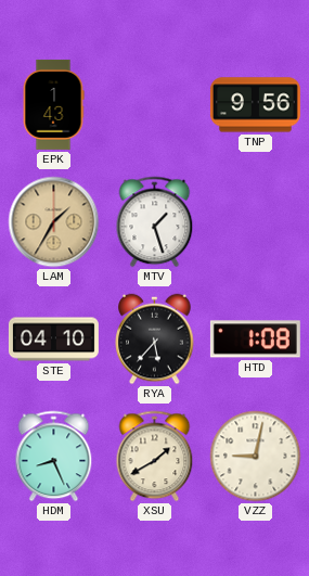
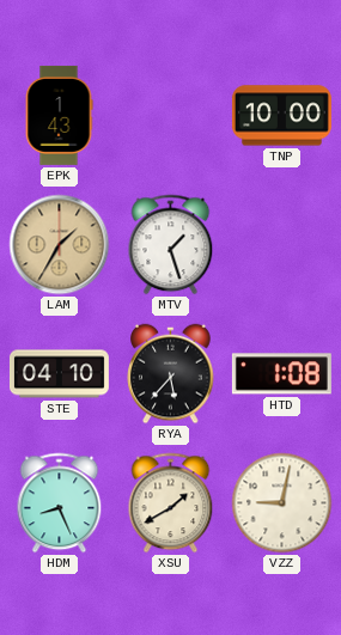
TNP: 9:56 -> 10:00 (281, 116)
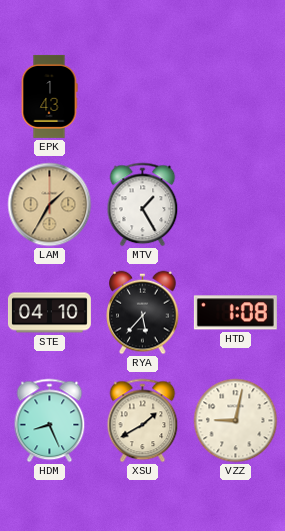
TNP: 10:00 -> none (281, 116)
MTV: 1:27 -> 1:25 (143, 205)
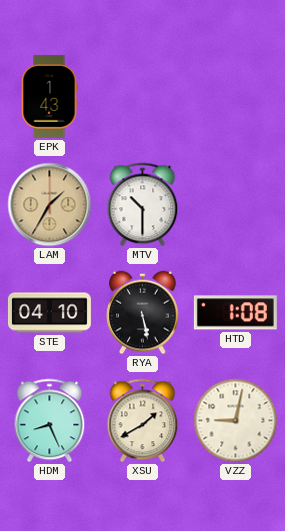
MTV: 1:25 -> 10:30 (143, 205)
RYA: 5:37 -> 5:28 (143, 313)
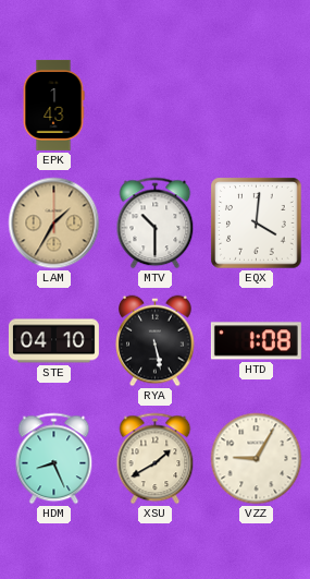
EQX: none -> 4:01 (257, 224)
VZZ: 9:02 -> 9:05 (257, 459)
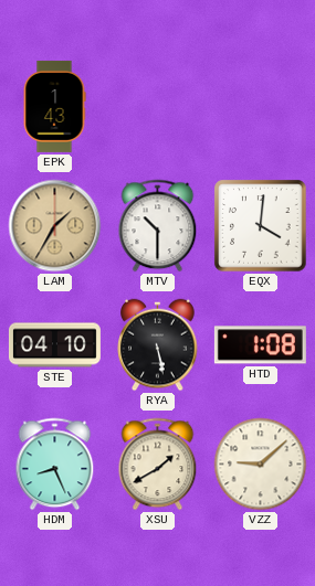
VZZ: 9:05 -> 9:08 (261, 465)
